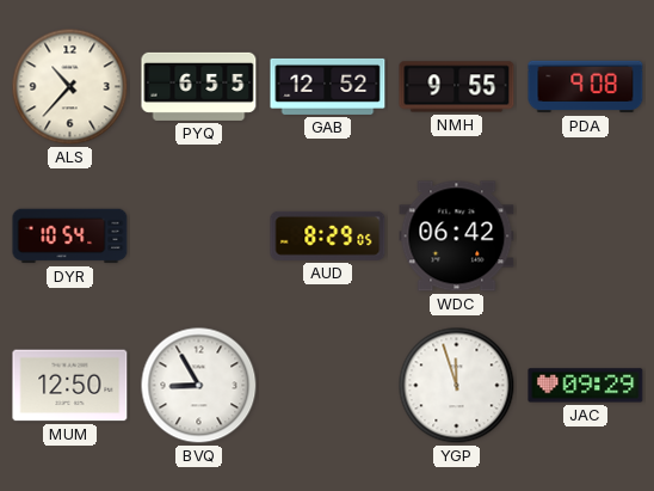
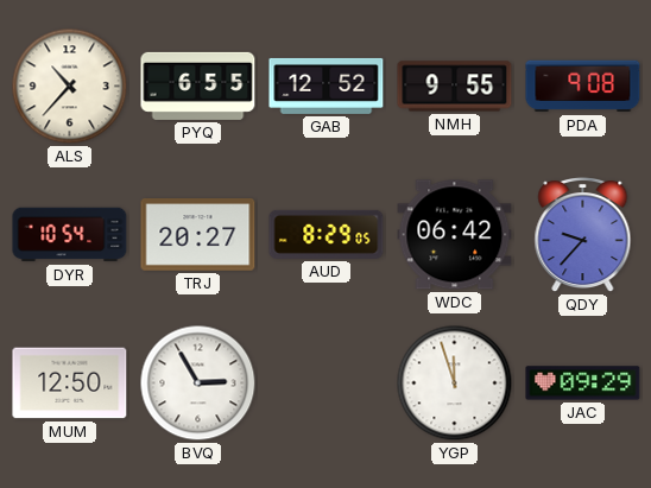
TRJ: none -> 20:27 (198, 235)
QDY: none -> 9:37 (583, 235)
BVQ: 8:55 -> 2:55 (198, 384)
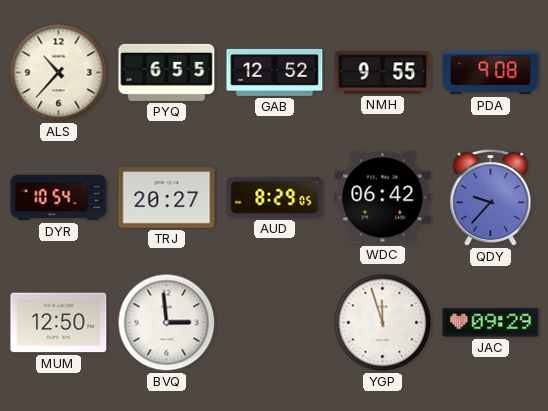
BVQ: 2:55 -> 2:59 (167, 323)
